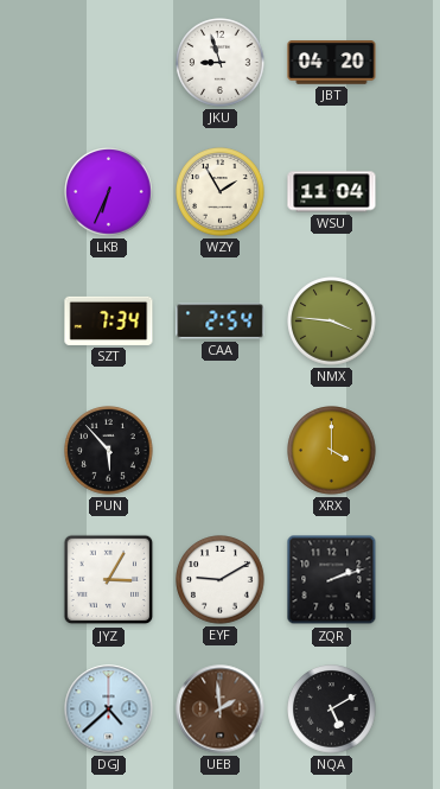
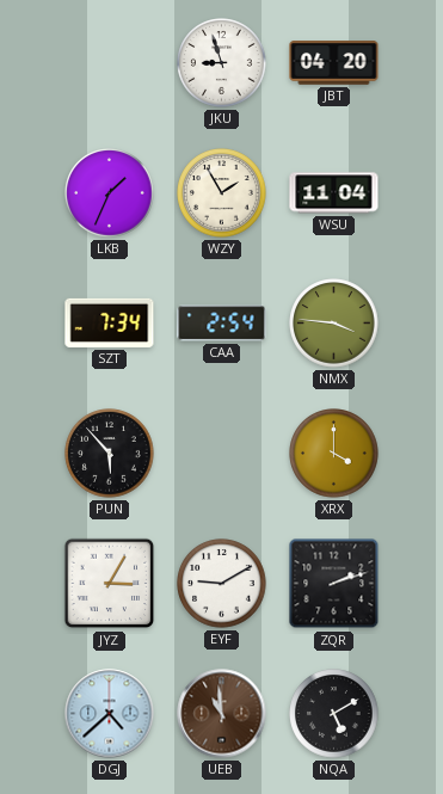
LKB: 6:34 -> 1:34 (110, 193)
UEB: 1:59 -> 10:59 (222, 714)
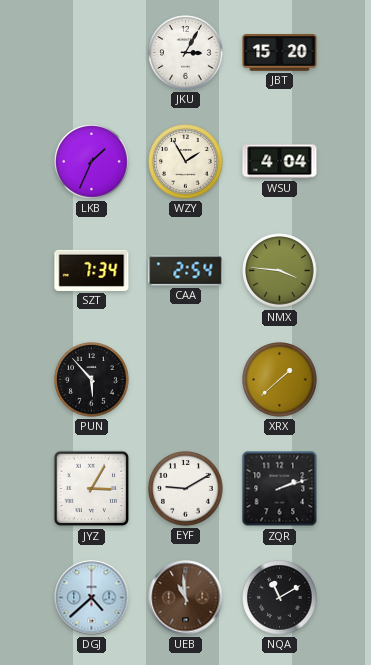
JKU: 8:57 -> 3:05 (186, 53)
JBT: 04:20 -> 15:20 (280, 53)
WSU: 11:04 -> 4:04 (280, 162)
XRX: 4:00 -> 1:38 (280, 380)
NQA: 5:10 -> 11:10 (280, 598)
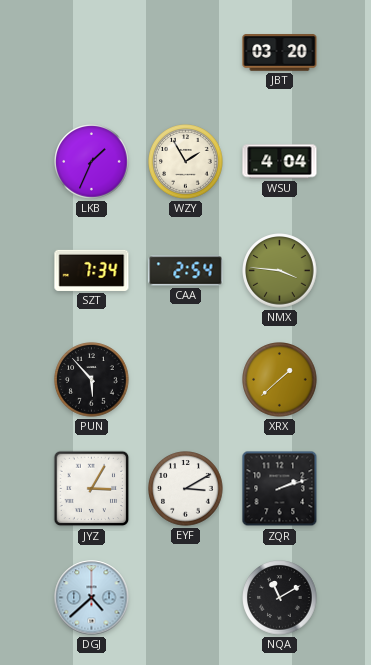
JKU: 3:05 -> none (186, 53)
JBT: 15:20 -> 03:20 (280, 53)
EYF: 9:10 -> 3:10 (186, 489)
UEB: 10:59 -> none (186, 598)
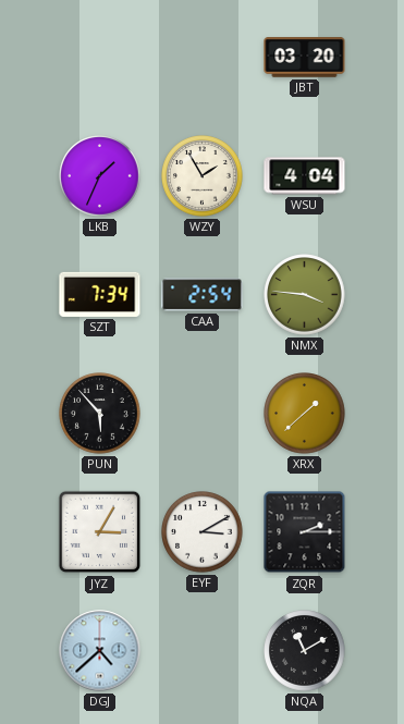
ZQR: 2:12 -> 2:15 (305, 532)
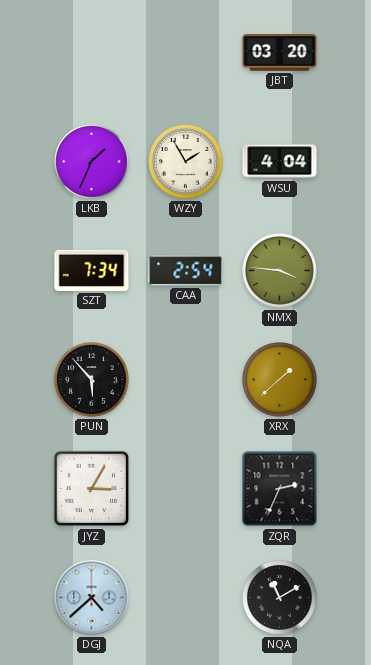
EYF: 3:10 -> none (203, 532)
ZQR: 2:15 -> 2:34 (280, 489)
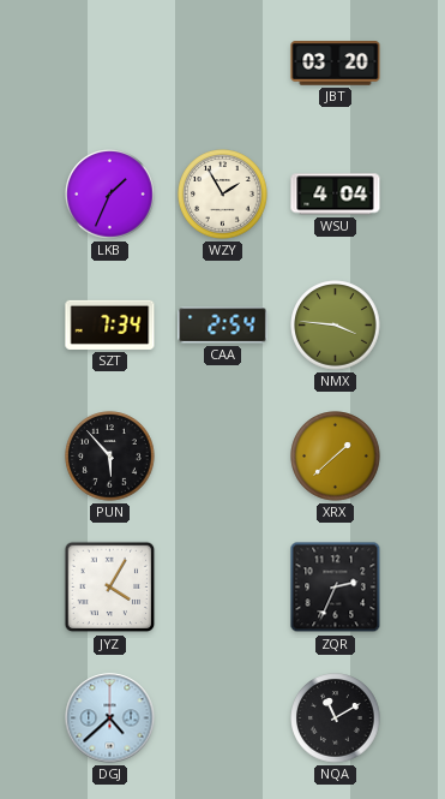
JYZ: 3:05 -> 4:05 (110, 588)
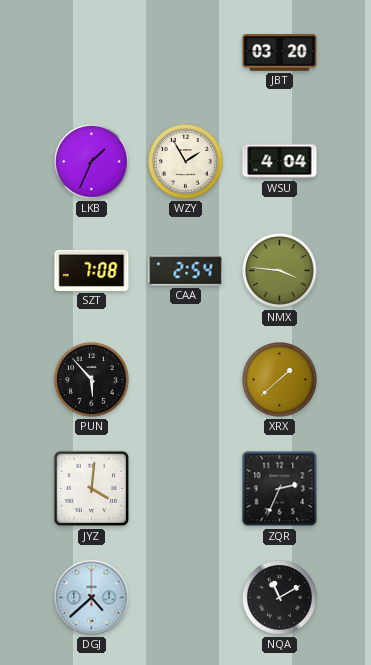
SZT: 7:34 -> 7:08 (92, 270)
JYZ: 4:05 -> 4:01 (92, 489)
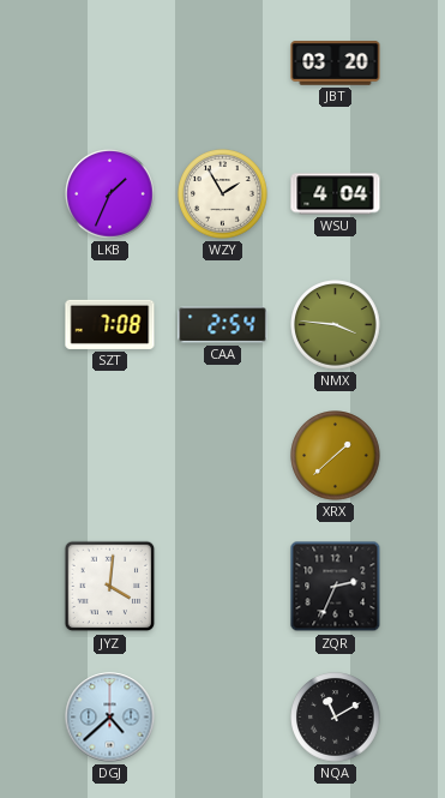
PUN: 5:53 -> none (92, 380)
